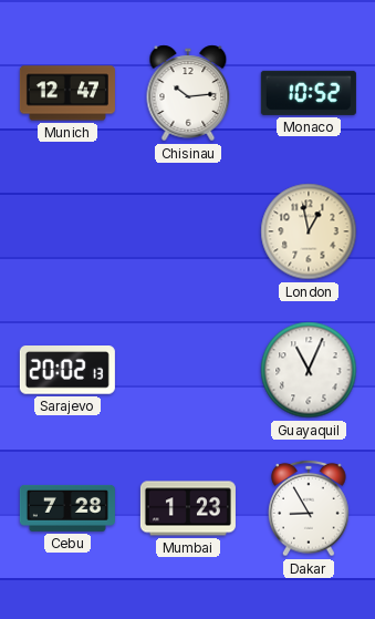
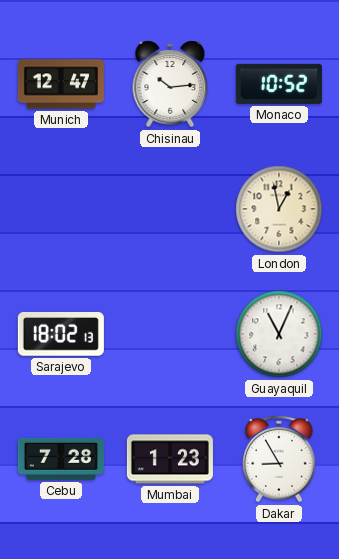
Sarajevo: 20:02 -> 18:02 (61, 335)
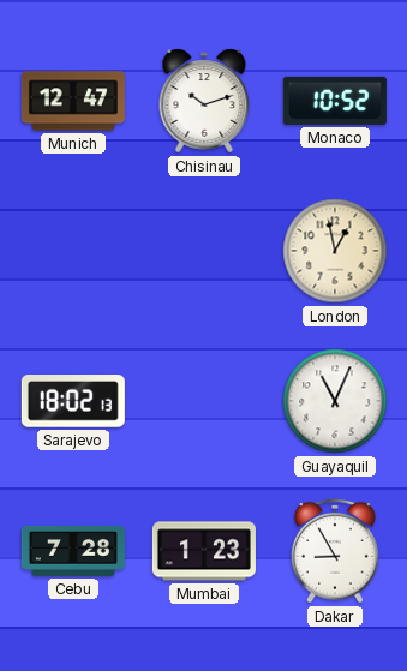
Chisinau: 10:14 -> 10:12 (204, 101)
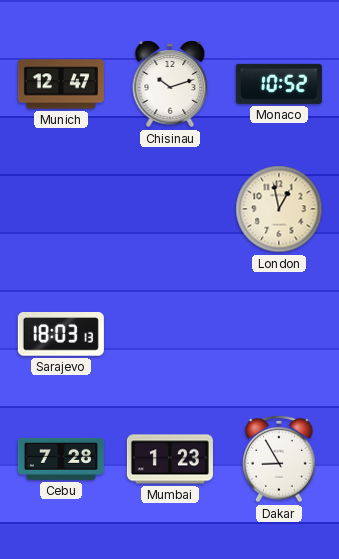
Sarajevo: 18:02 -> 18:03 (61, 335)
Guayaquil: 11:04 -> none (335, 401)
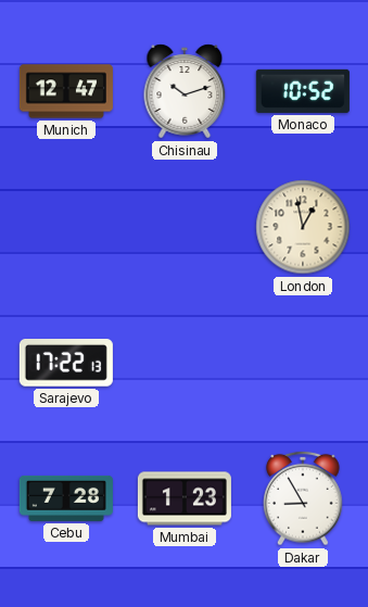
Sarajevo: 18:03 -> 17:22 (66, 364)
